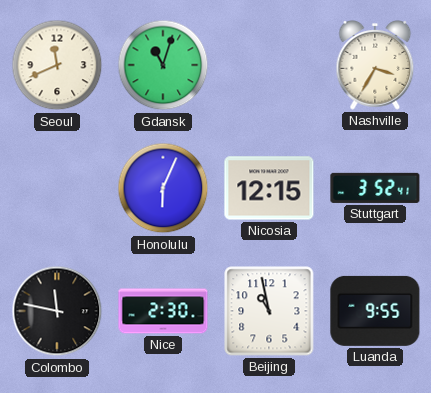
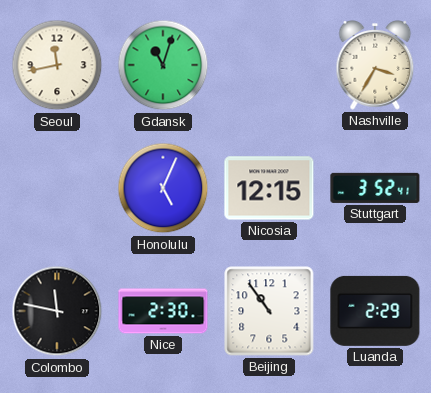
Seoul: 11:41 -> 11:43 (57, 65)
Honolulu: 6:04 -> 5:04 (163, 188)
Beijing: 10:58 -> 10:54 (269, 311)
Luanda: 9:55 -> 2:29 (375, 311)
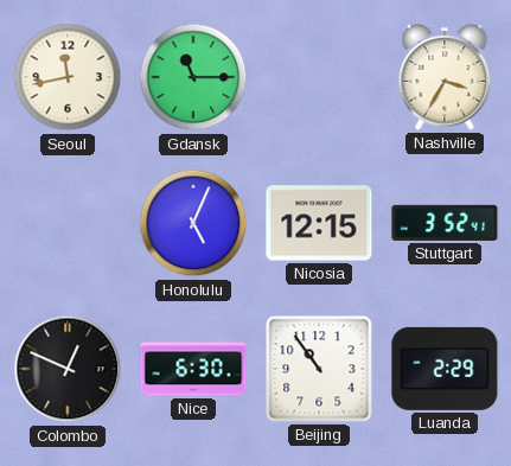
Gdansk: 11:03 -> 11:15 (193, 77)
Colombo: 11:47 -> 12:49 (68, 369)
Nice: 2:30 -> 6:30 (193, 369)
